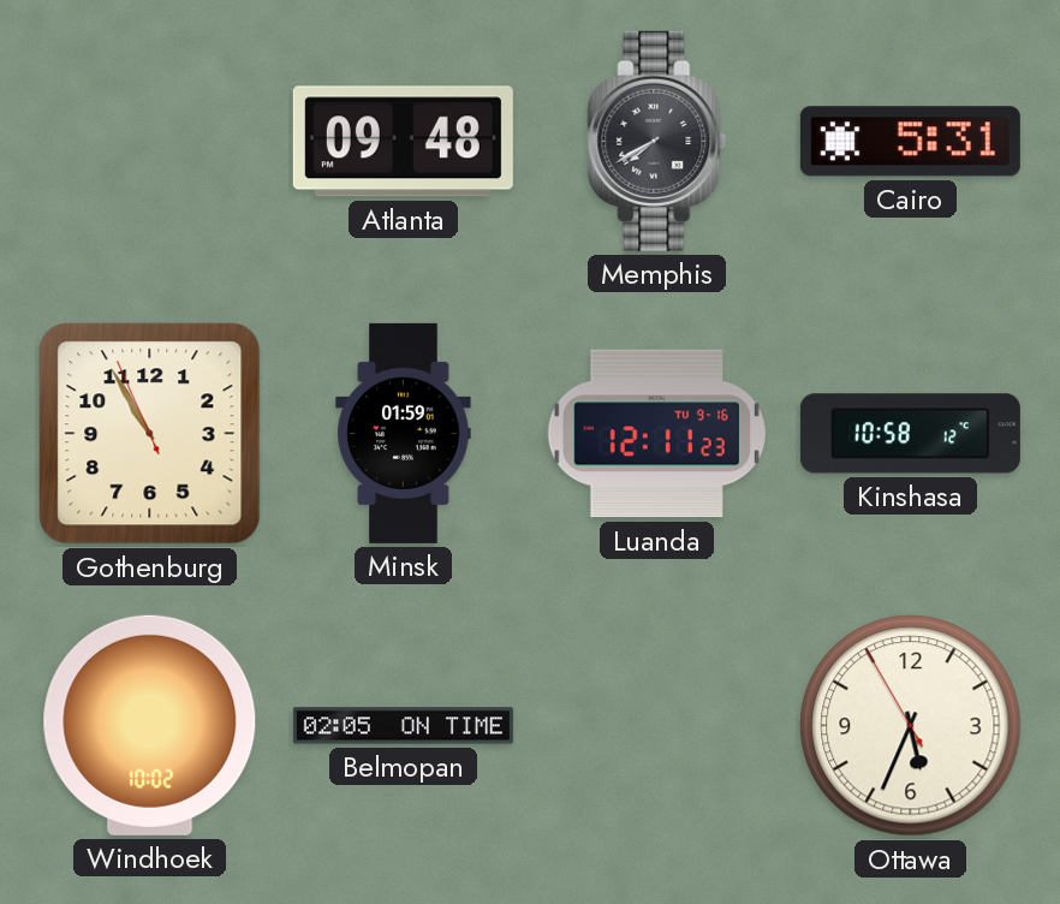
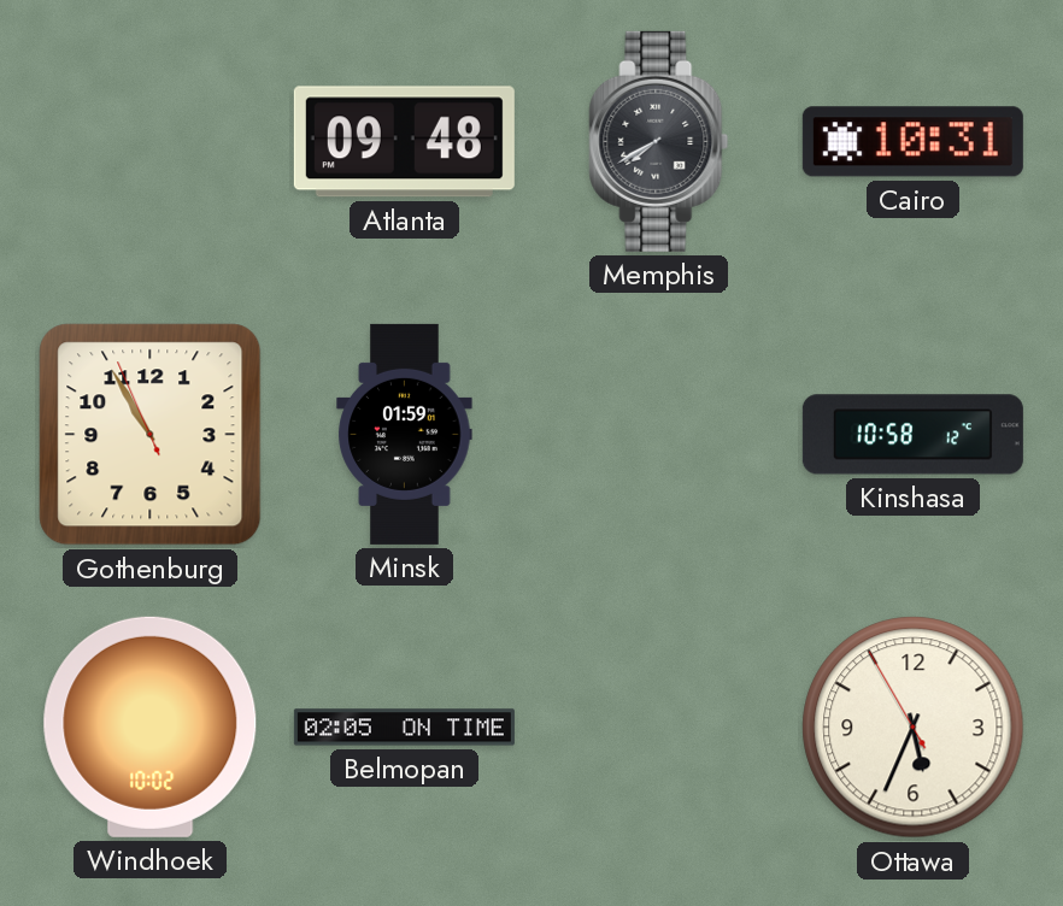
Cairo: 5:31 -> 10:31 (912, 142)
Luanda: 12:11 -> none (656, 434)
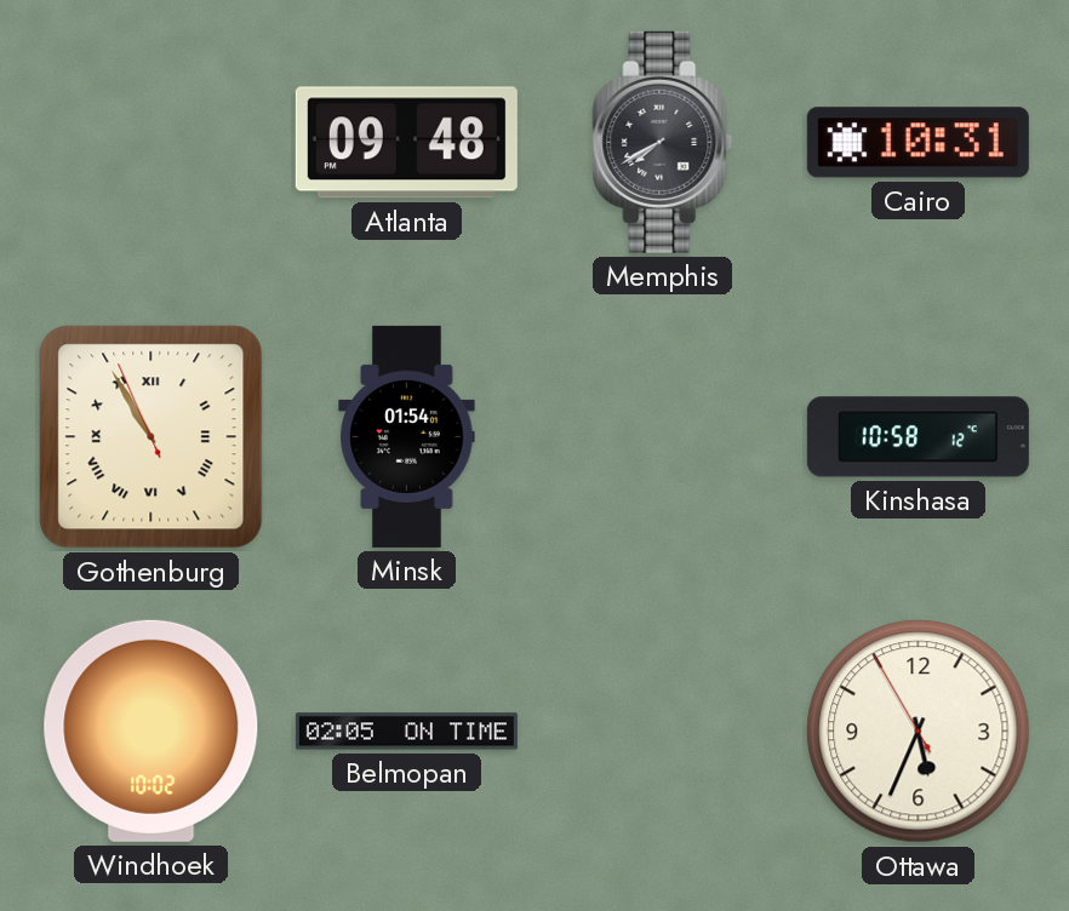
Gothenburg numerals: Arabic -> Roman (152, 437)
Minsk: 01:59 -> 01:54 (407, 436)
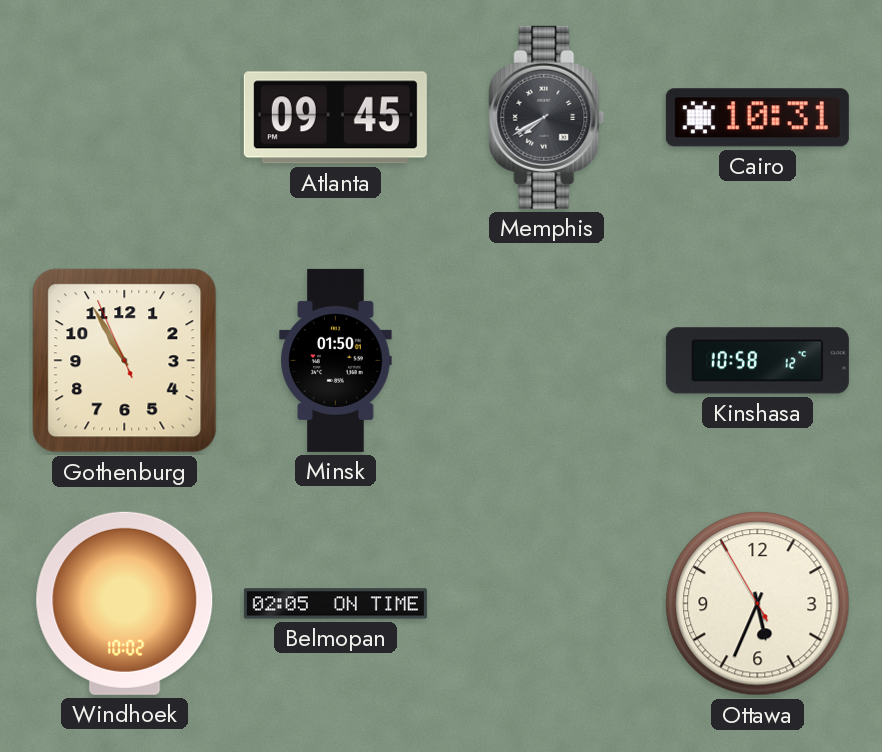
Atlanta: 09:48 -> 09:45 (335, 118)
Gothenburg numerals: Roman -> Arabic (125, 361)
Minsk: 01:54 -> 01:50 (336, 360)
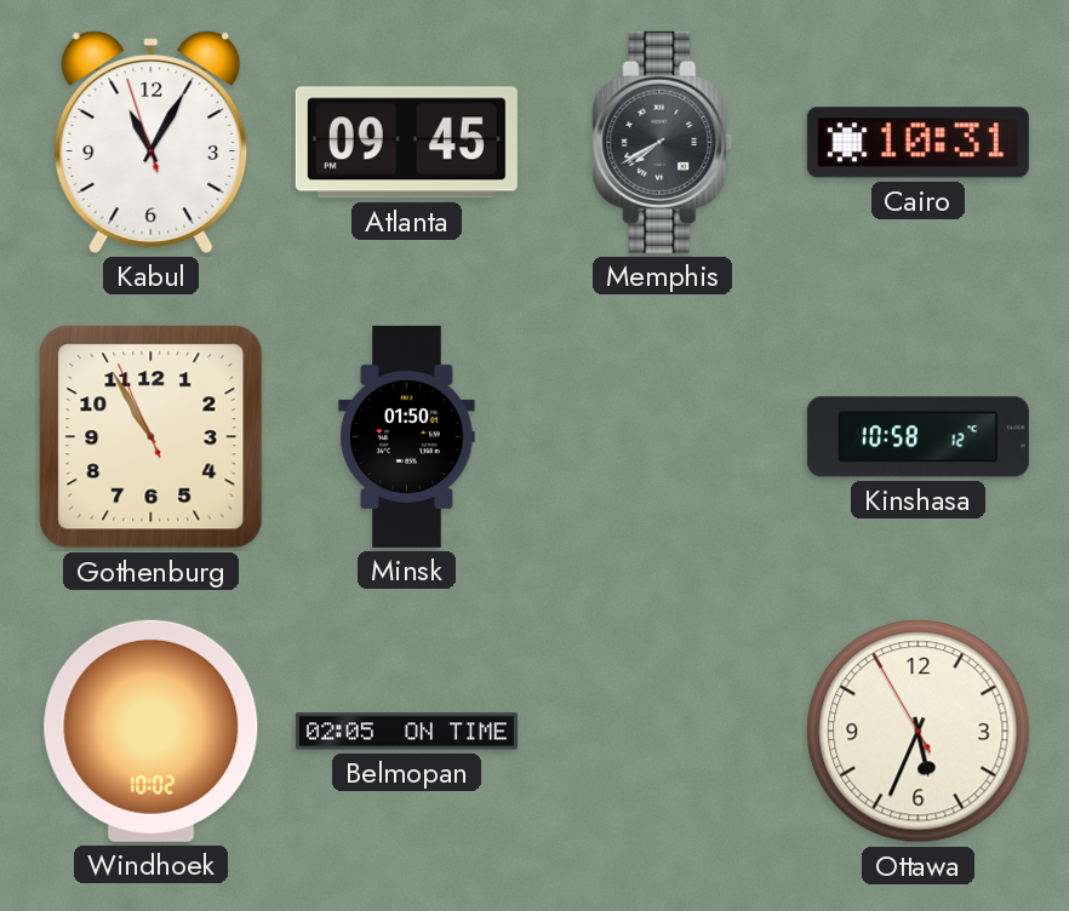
Kabul: none -> 11:04 (152, 142)
